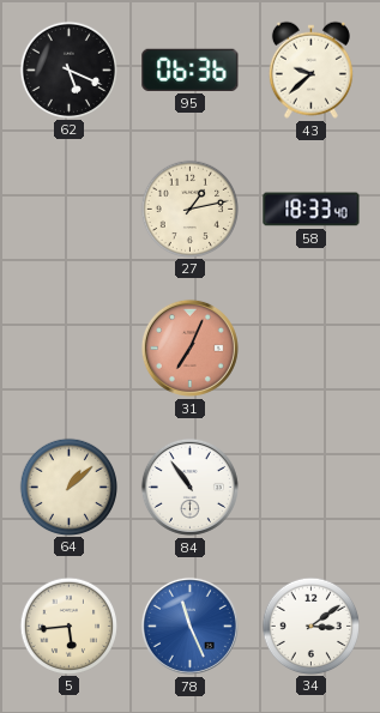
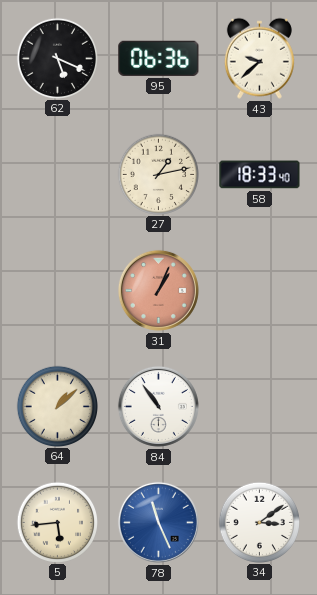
31: 7:04 -> 1:04 (158, 290)
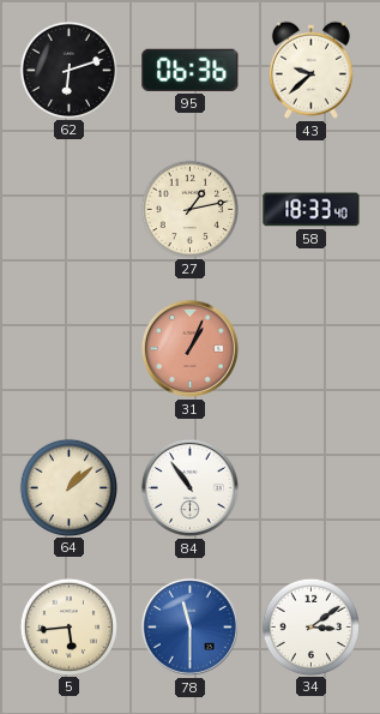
62: 5:19 -> 6:12 (68, 70)
78: 11:26 -> 11:30 (189, 626)
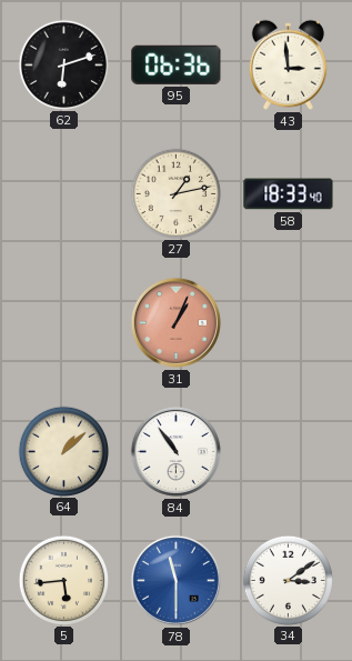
43: 9:38 -> 2:59 (288, 64)
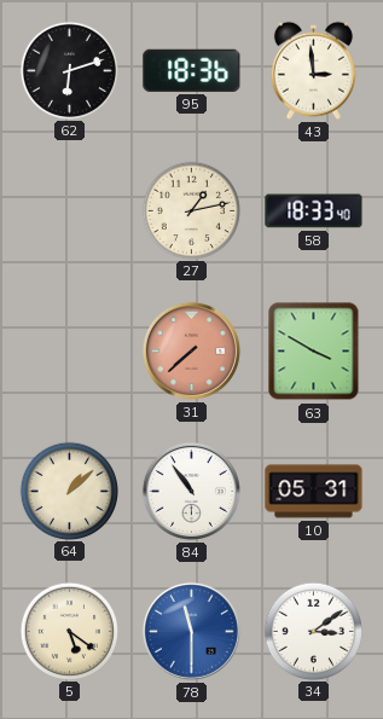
95: 06:36 -> 18:36 (192, 70)
31: 1:04 -> 7:38 (191, 350)
63: none -> 3:50 (314, 352)
10: none -> 05:31 (314, 492)
5: 5:44 -> 5:21 (69, 631)
